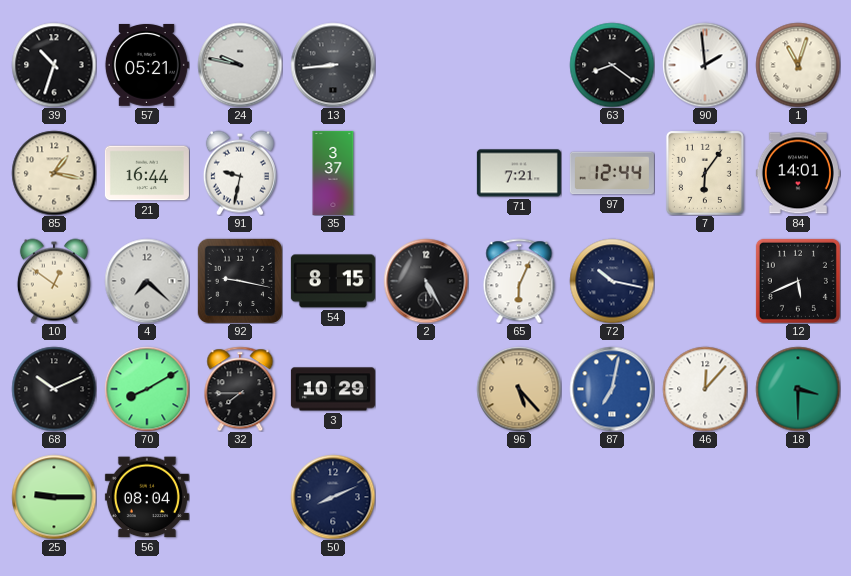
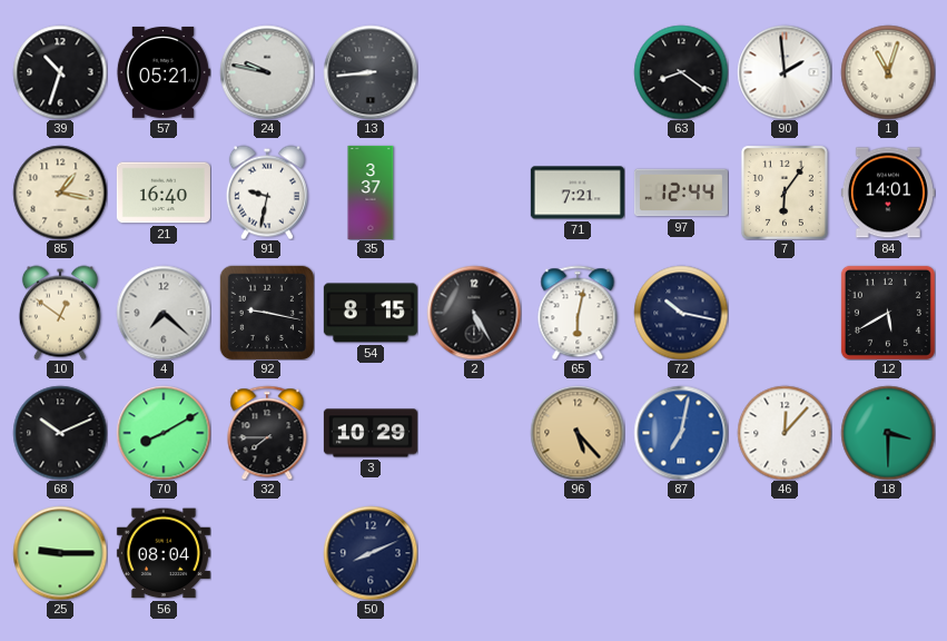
21: 16:44 -> 16:40 (164, 193)
65: 6:04 -> 6:02 (578, 313)
12: 5:41 -> 5:40 (888, 313)
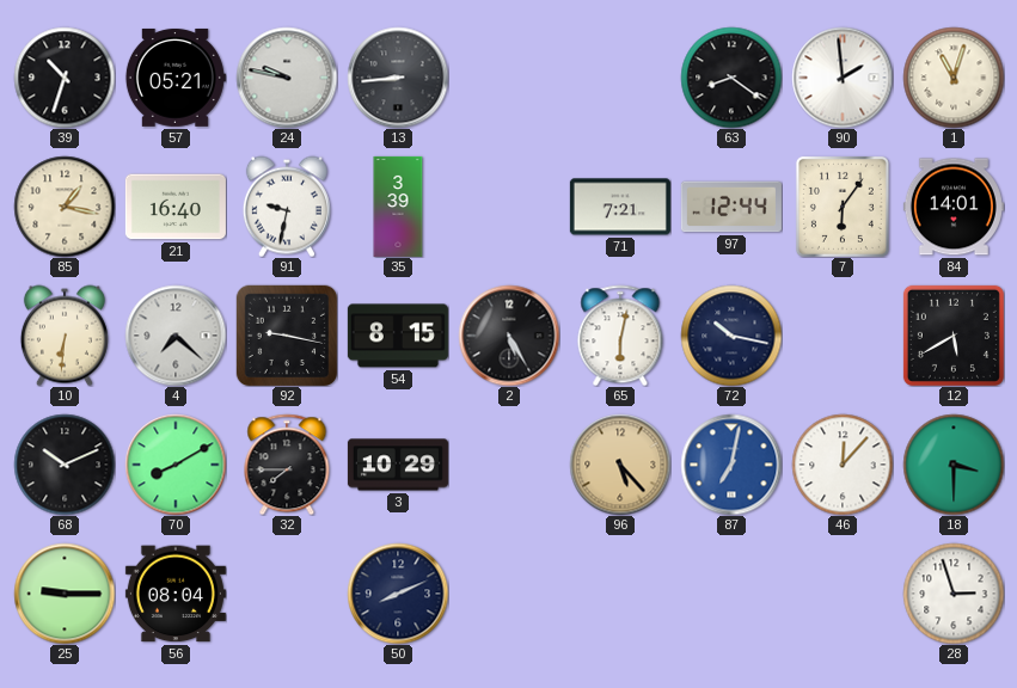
35: 3:37 -> 3:39 (398, 207)
10: 12:51 -> 6:31 (65, 336)
28: none -> 2:57 (954, 594)
